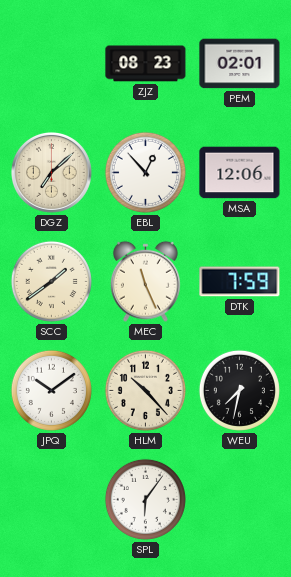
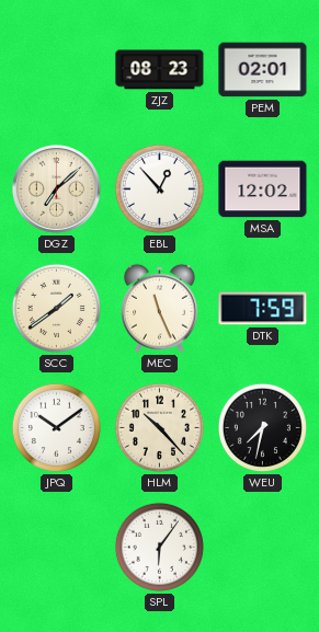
MSA: 12:06 -> 12:02 (263, 189)
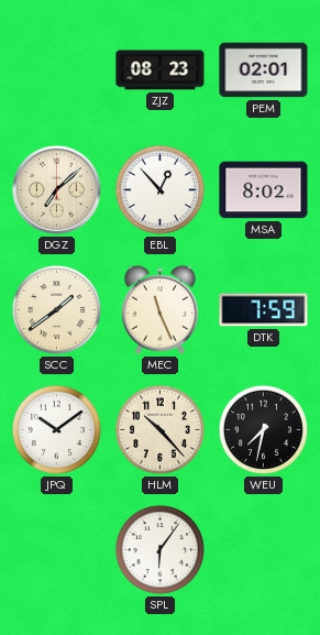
MSA: 12:02 -> 8:02 (264, 190)
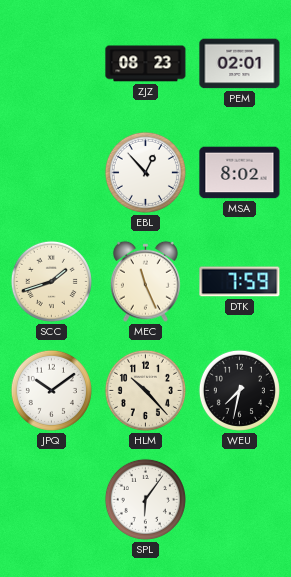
DGZ: 7:08 -> none (56, 189)
SCC: 1:39 -> 1:42 (51, 281)
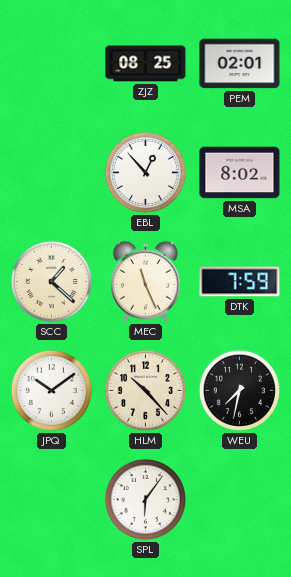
ZJZ: 08:23 -> 08:25 (146, 64)
SCC: 1:42 -> 1:22 (51, 281)
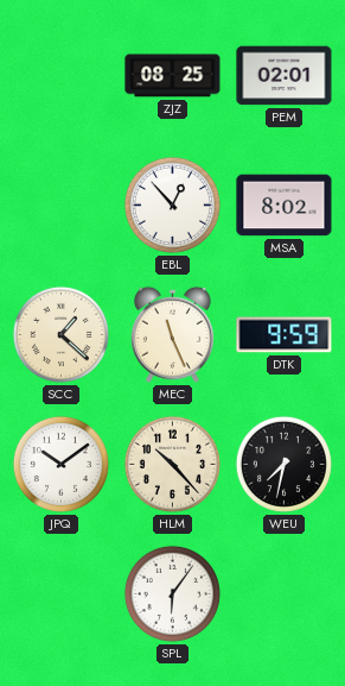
DTK: 7:59 -> 9:59 (285, 335)
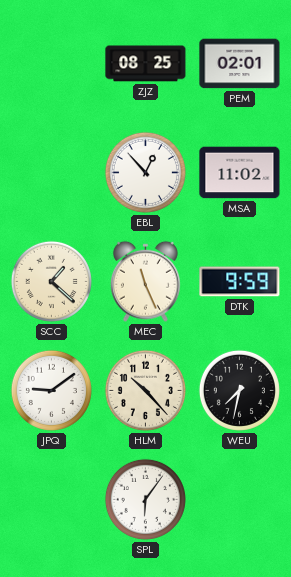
MSA: 8:02 -> 11:02 (240, 173)
JPQ: 10:09 -> 9:09 (51, 390)
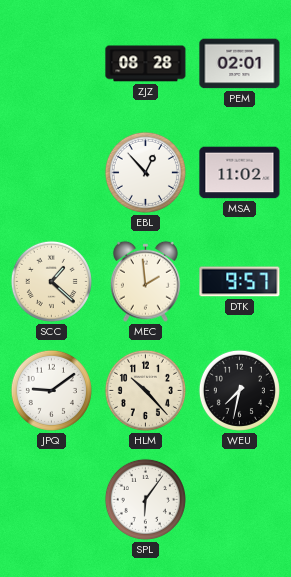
ZJZ: 08:25 -> 08:28 (146, 64)
MEC: 11:26 -> 1:59 (145, 281)
DTK: 9:59 -> 9:57 (240, 282)
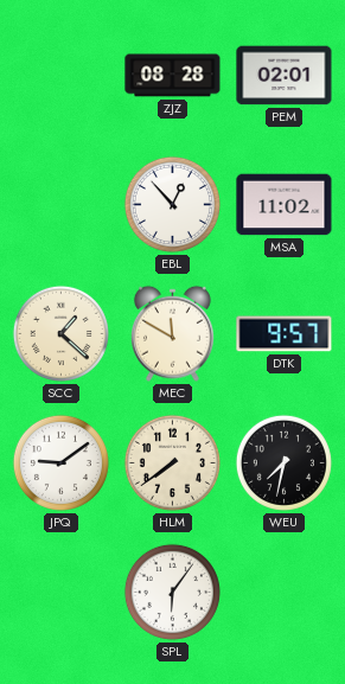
MEC: 1:59 -> 11:50 (172, 333)
HLM: 10:23 -> 7:39 (172, 462)
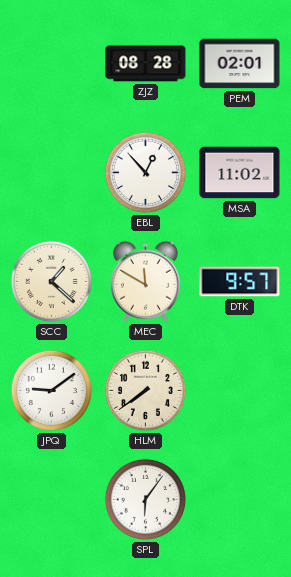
WEU: 7:32 -> none (283, 462)
